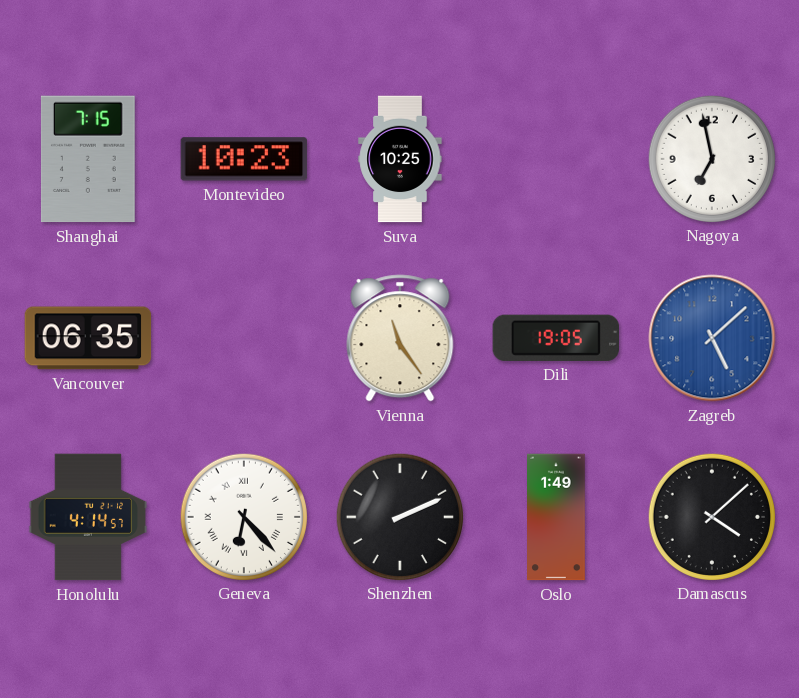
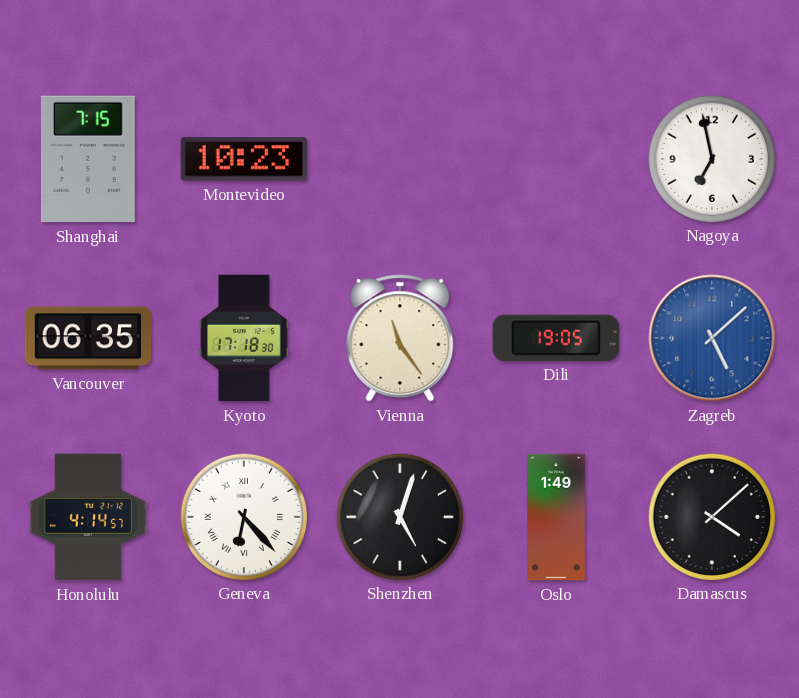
Suva: 10:25 -> none (400, 159)
Kyoto: none -> 17:18 (244, 338)
Shenzhen: 2:11 -> 5:03 (399, 516)
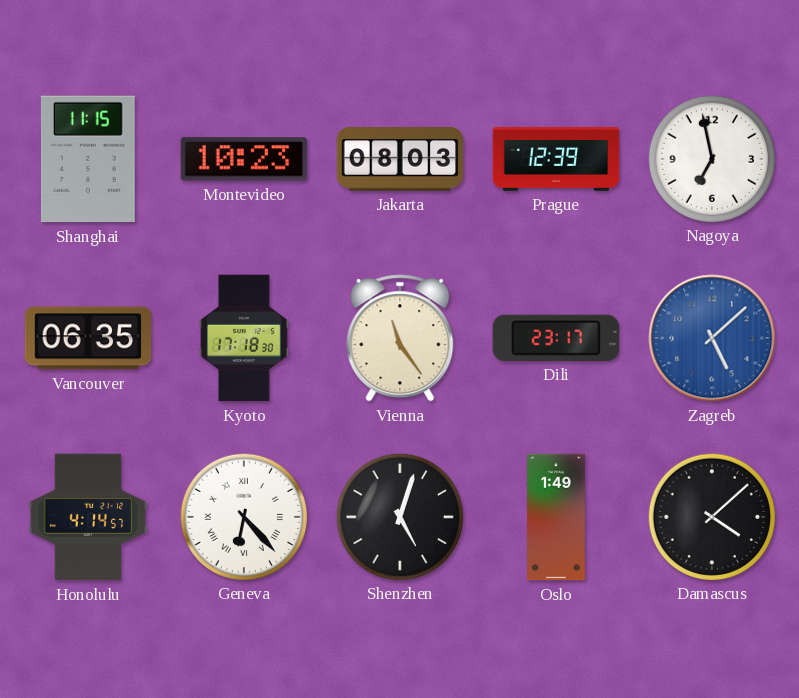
Shanghai: 7:15 -> 11:15 (88, 159)
Jakarta: none -> 08:03 (400, 159)
Prague: none -> 12:39 (556, 160)
Dili: 19:05 -> 23:17 (556, 338)
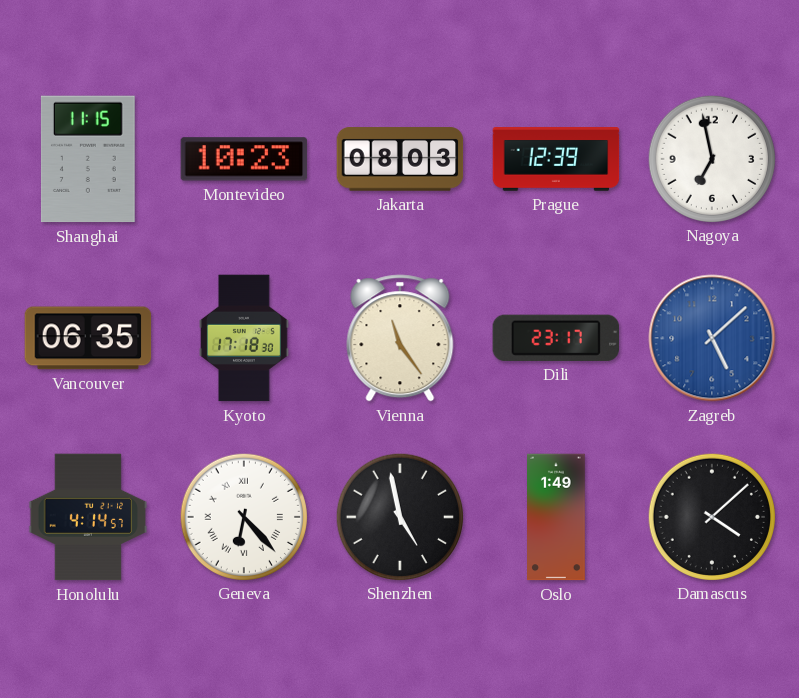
Shenzhen: 5:03 -> 4:58 (399, 516)
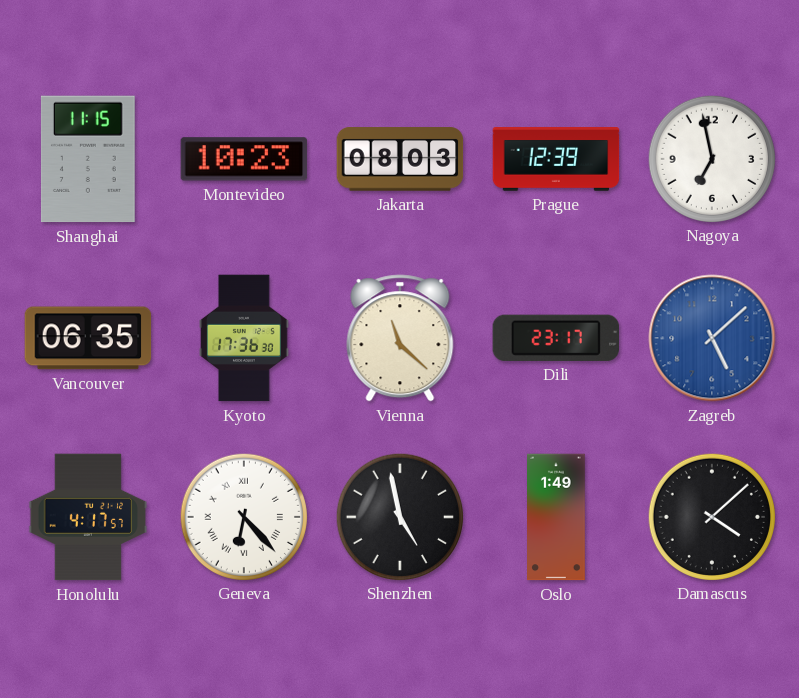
Kyoto: 17:18 -> 17:36 (244, 338)
Vienna: 11:24 -> 11:22 (400, 338)
Honolulu: 4:14 -> 4:17 (88, 517)
